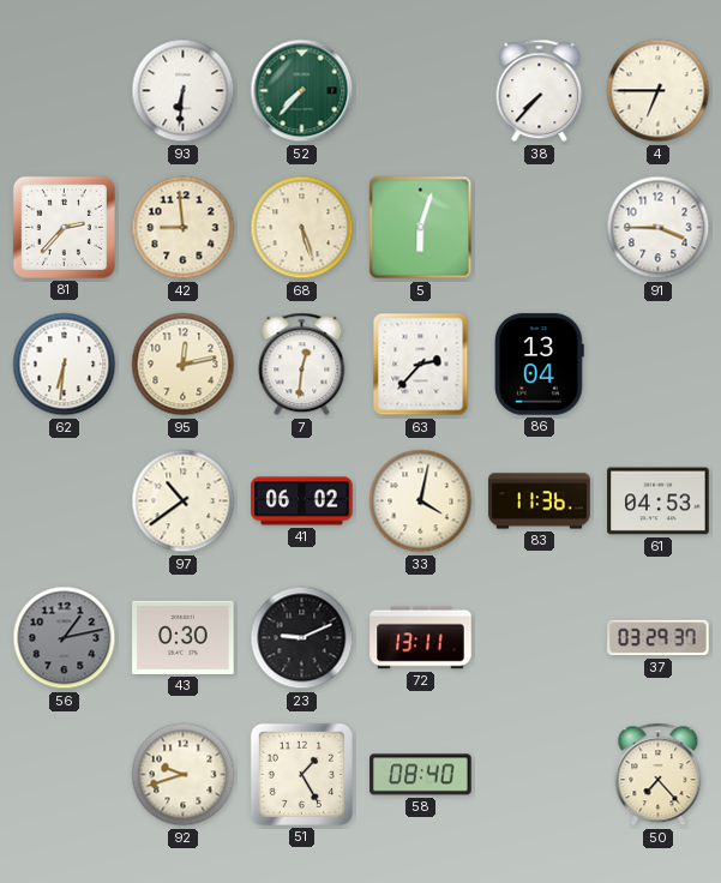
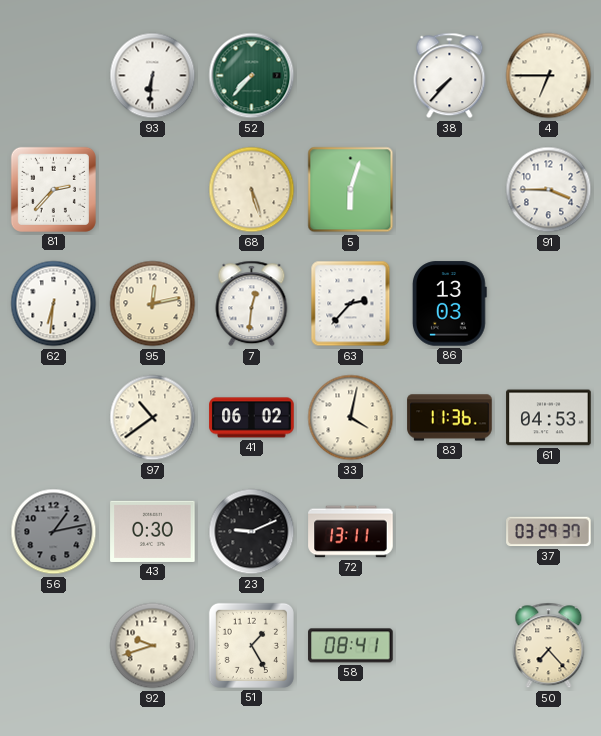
42: 8:59 -> none (184, 228)
86: 13:04 -> 13:03 (449, 304)
58: 08:40 -> 08:41 (351, 646)
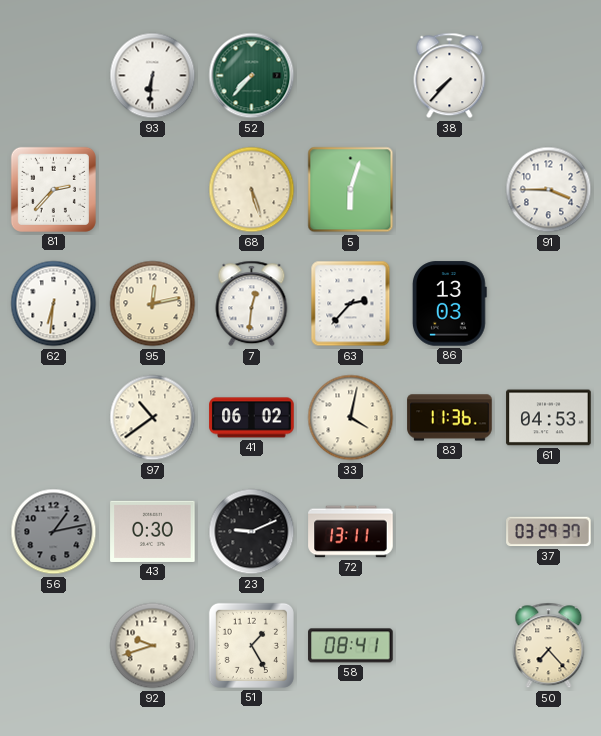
4: 6:45 -> none (549, 76)
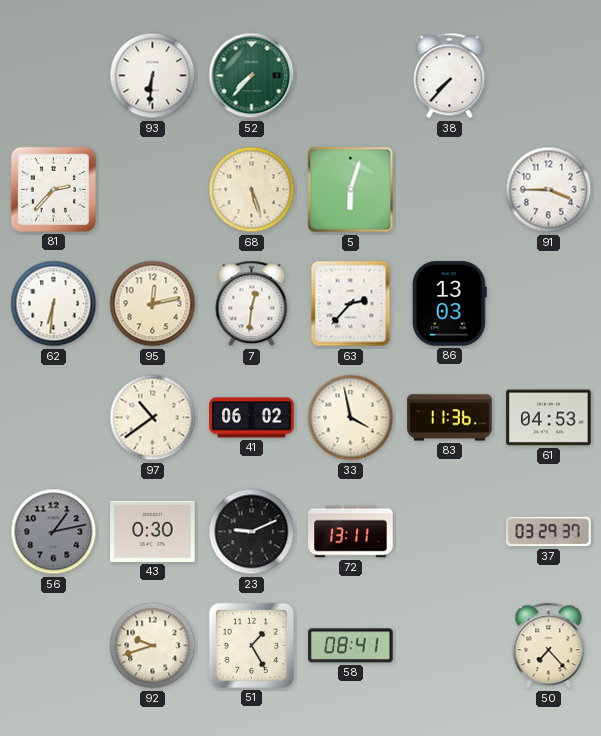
33: 4:02 -> 3:58 (351, 418)
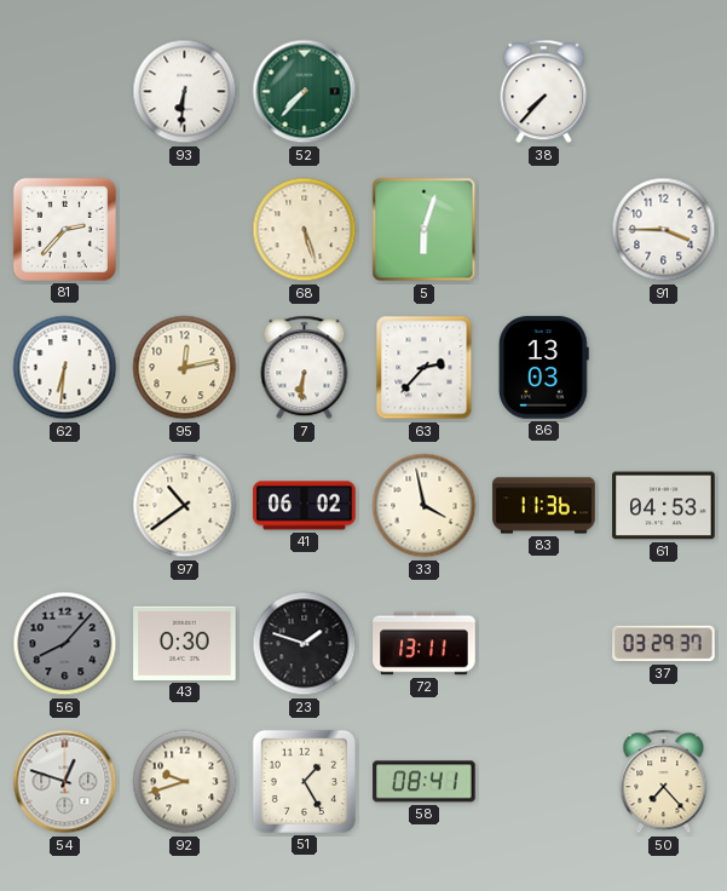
7: 12:31 -> 6:31 (305, 368)
56: 1:13 -> 8:07 (65, 644)
23: 9:11 -> 1:48 (305, 644)
54: none -> 12:48 (65, 782)
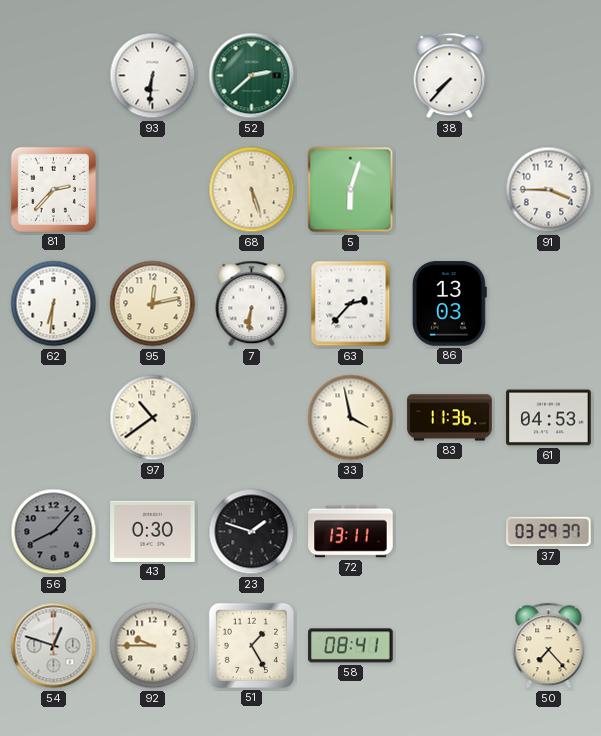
52: 7:37 -> 2:38 (252, 76)
41: 06:02 -> none (305, 506)
92: 9:42 -> 9:45 (153, 646)
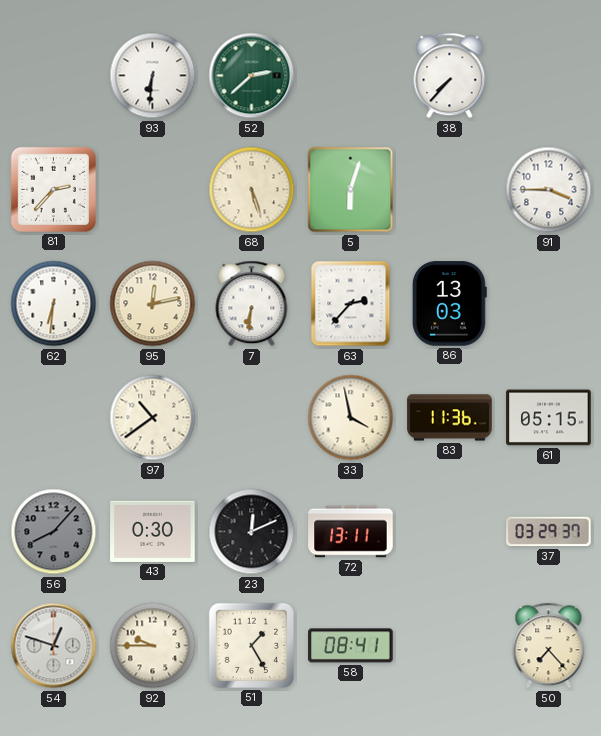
61: 04:53 -> 05:15 (549, 418)
23: 1:48 -> 12:11 (252, 532)
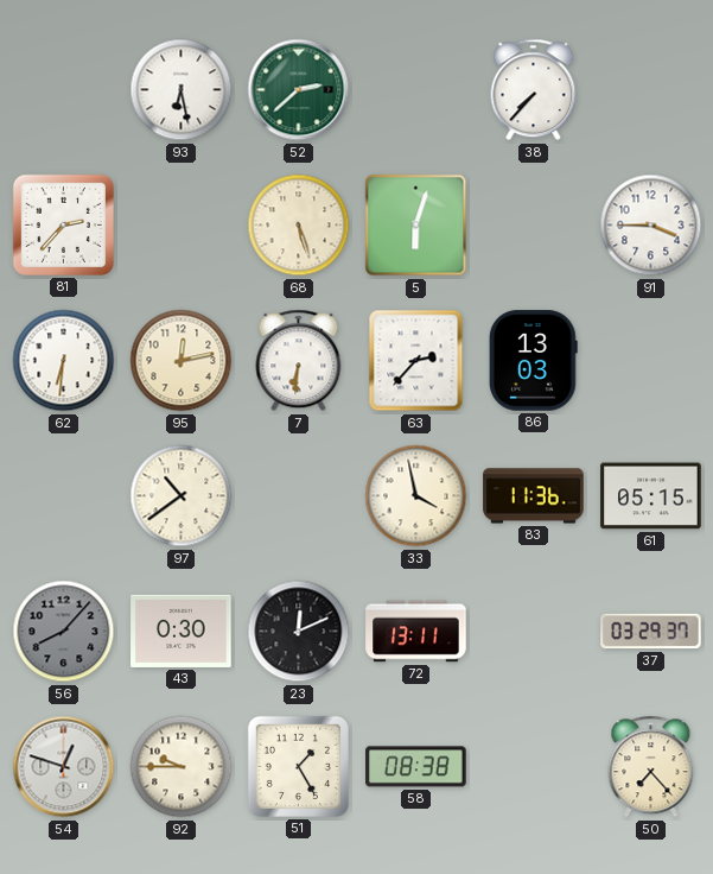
93: 6:31 -> 6:28 (182, 90)
58: 08:41 -> 08:38 (416, 767)
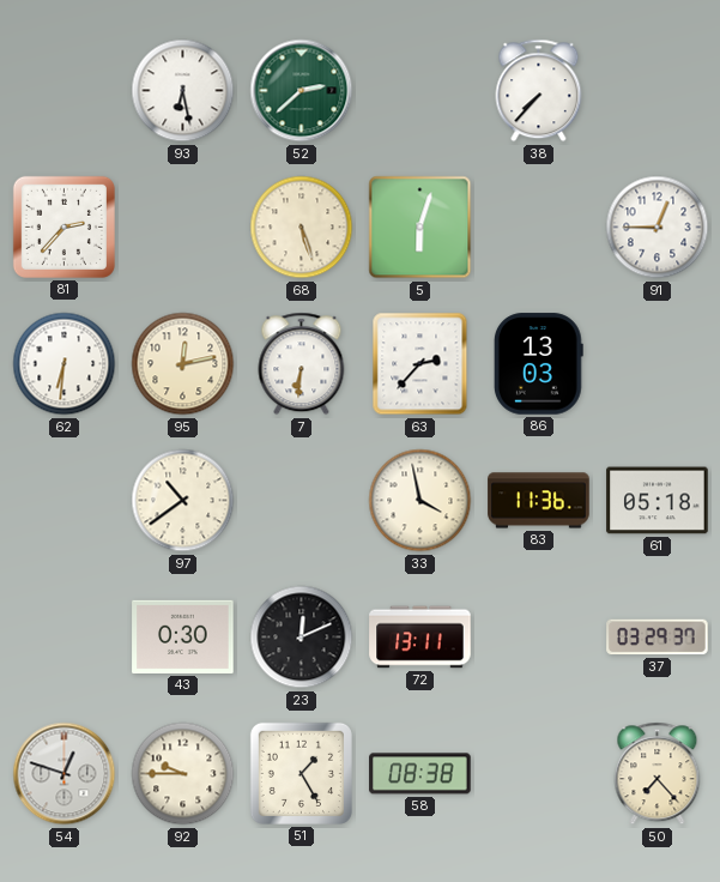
91: 3:45 -> 12:45 (658, 228)
61: 05:15 -> 05:18 (658, 501)
56: 8:07 -> none (64, 632)
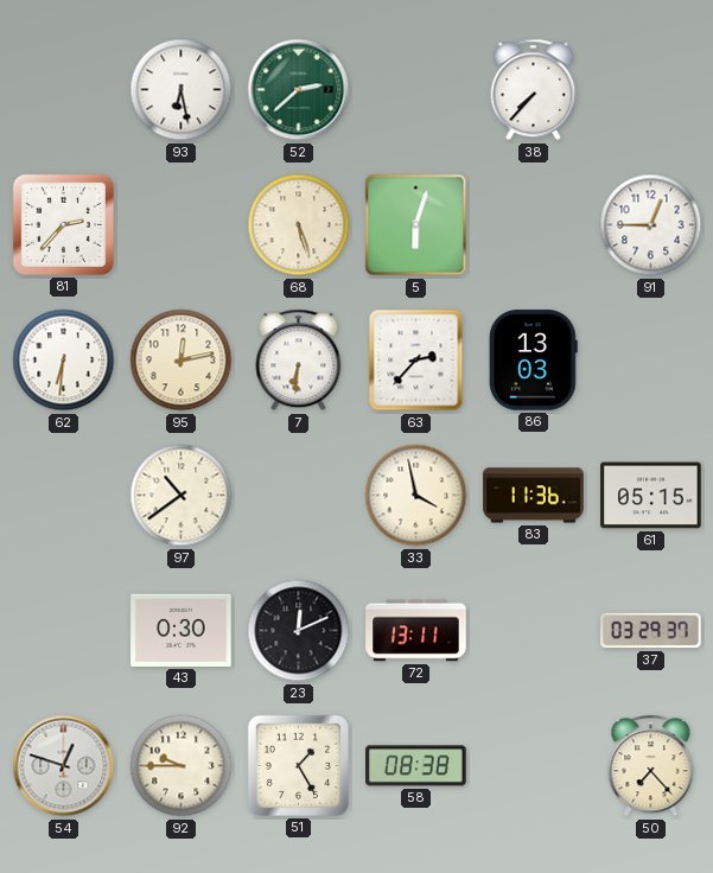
61: 05:18 -> 05:15 (651, 496)
